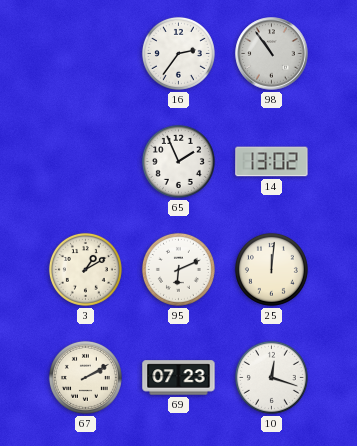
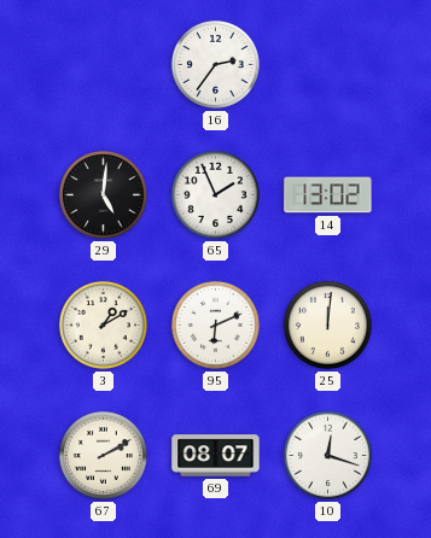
98: 10:54 -> none (272, 54)
29: none -> 5:01 (103, 194)
69: 07:23 -> 08:07 (216, 456)
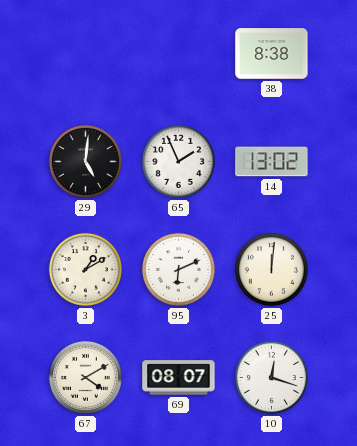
16: 2:36 -> none (215, 64)
38: none -> 8:38 (272, 54)
67: 2:10 -> 4:10 (85, 377)
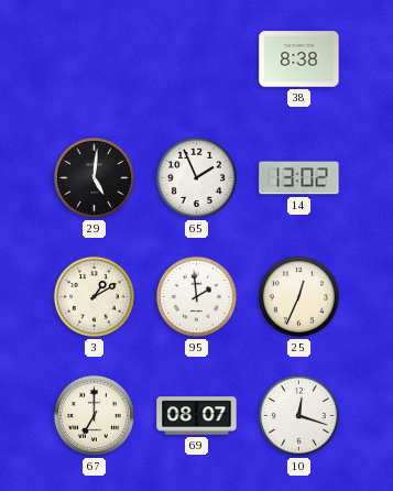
95: 6:11 -> 1:59 (196, 296)
25: 12:01 -> 12:34 (298, 296)
67: 4:10 -> 7:00 (94, 415)
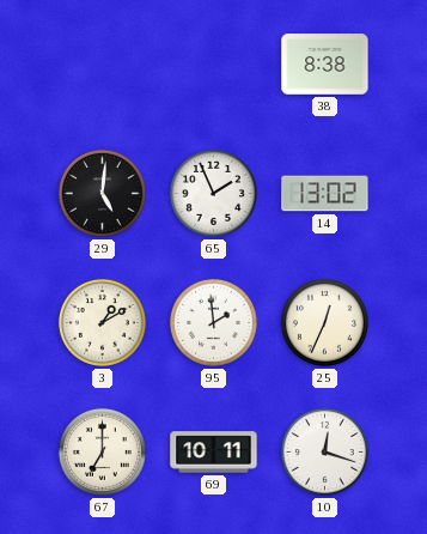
69: 08:07 -> 10:11 (214, 453)
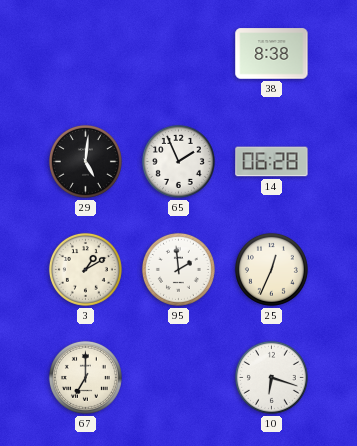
14: 13:02 -> 06:28 (272, 162)
69: 10:11 -> none (214, 453)
10: 12:18 -> 6:18 (271, 377)
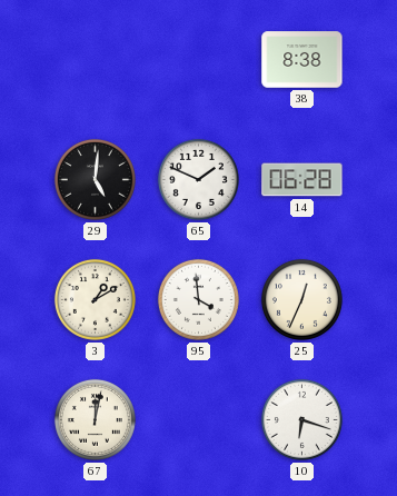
65: 1:56 -> 1:49 (198, 179)
95: 1:59 -> 3:59 (198, 299)
67: 7:00 -> 12:02 (95, 419)
